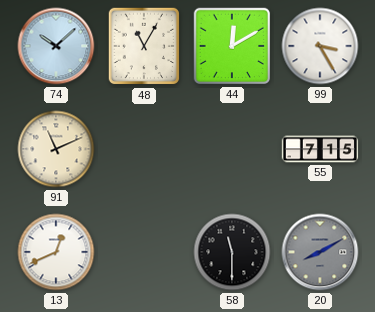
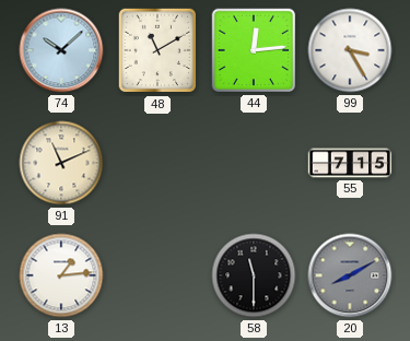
48: 11:05 -> 11:10 (157, 50)
44: 12:10 -> 12:14 (254, 50)
13: 12:41 -> 1:14 (61, 275)
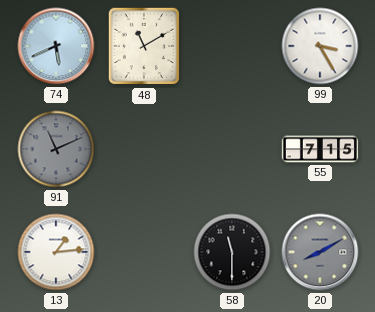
74: 10:08 -> 5:41 (56, 46)
44: 12:14 -> none (254, 50)
91 dial: cream -> grey (56, 149)
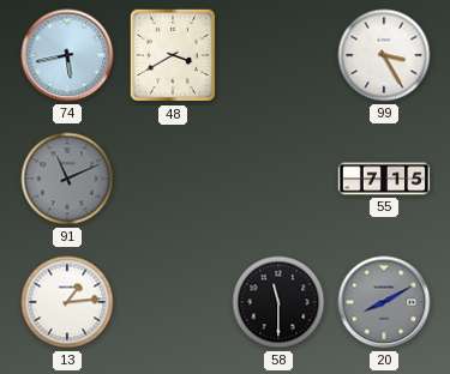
74: 5:41 -> 5:43 (67, 55)
48: 11:10 -> 3:40 (173, 55)
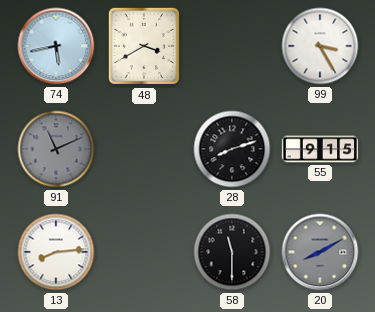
28: none -> 8:12 (232, 149)
55: 7:15 -> 9:15 (320, 149)
13: 1:14 -> 8:14 (56, 252)
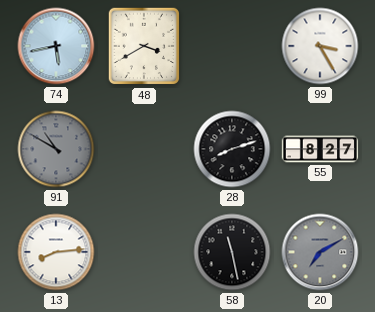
91: 11:11 -> 10:50 (56, 149)
55: 9:15 -> 8:27 (320, 149)
58: 11:30 -> 11:28 (232, 252)
20: 8:10 -> 7:10 (320, 252)
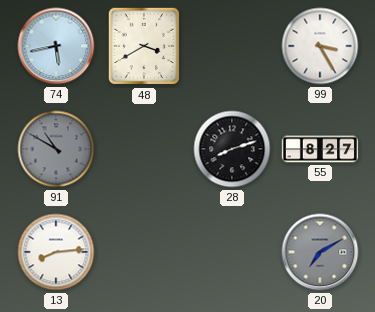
58: 11:28 -> none (232, 252)
